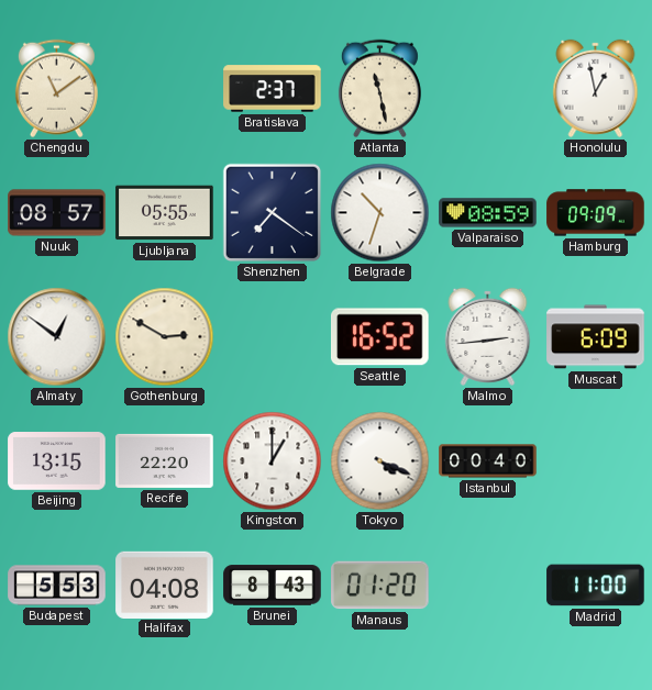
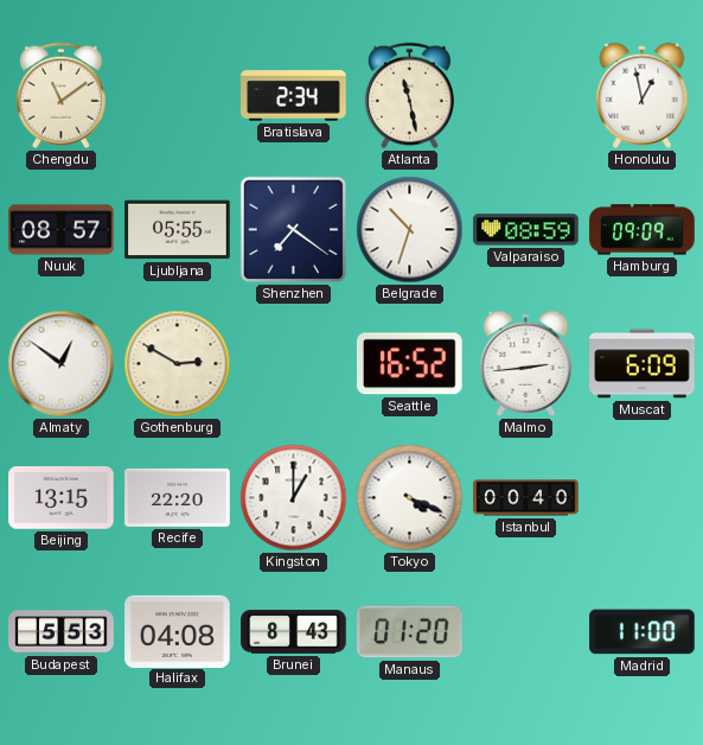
Bratislava: 2:37 -> 2:34 (294, 96)
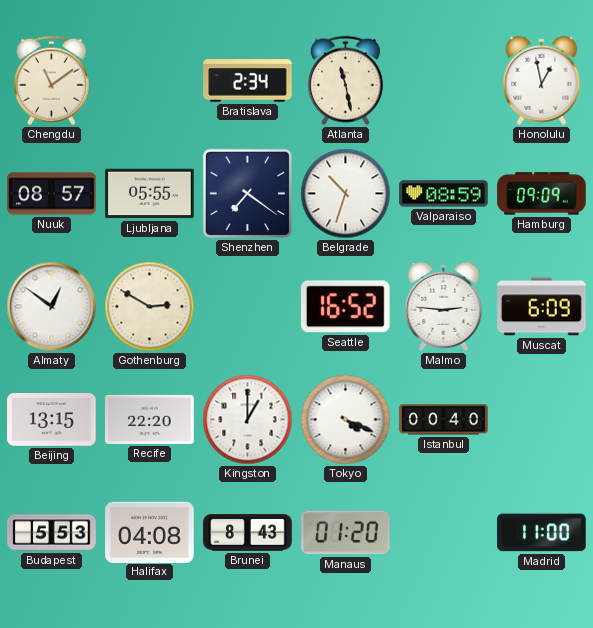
Malmo: 2:44 -> 2:46 (444, 306)
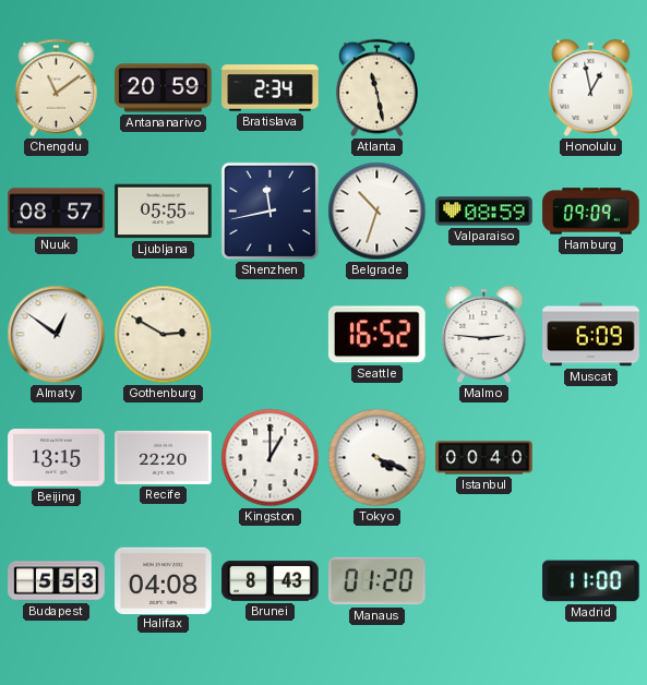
Antananarivo: none -> 20:59 (164, 88)
Shenzhen: 7:21 -> 11:43 (271, 212)
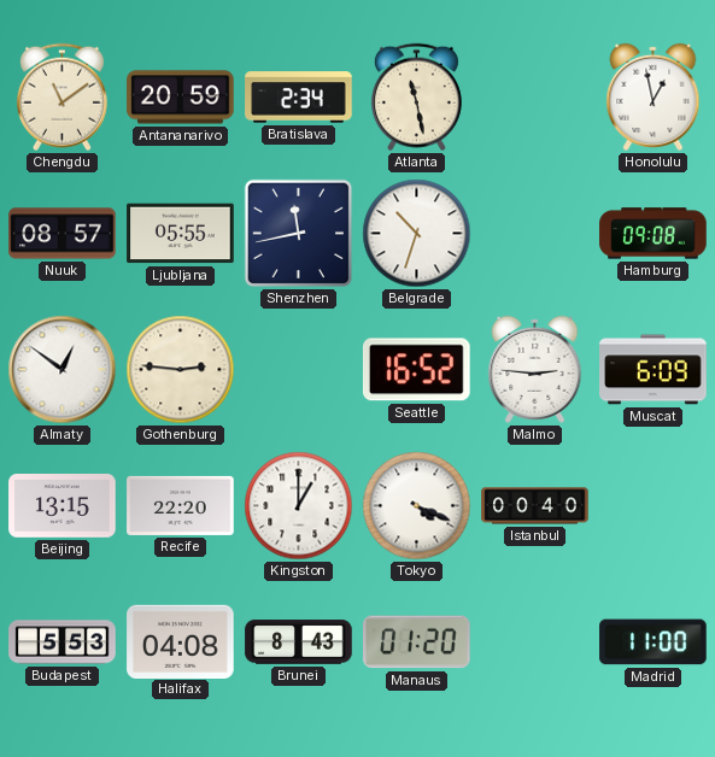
Valparaiso: 08:59 -> none (484, 212)
Hamburg: 09:09 -> 09:08 (654, 234)
Gothenburg: 2:50 -> 2:46 (181, 370)
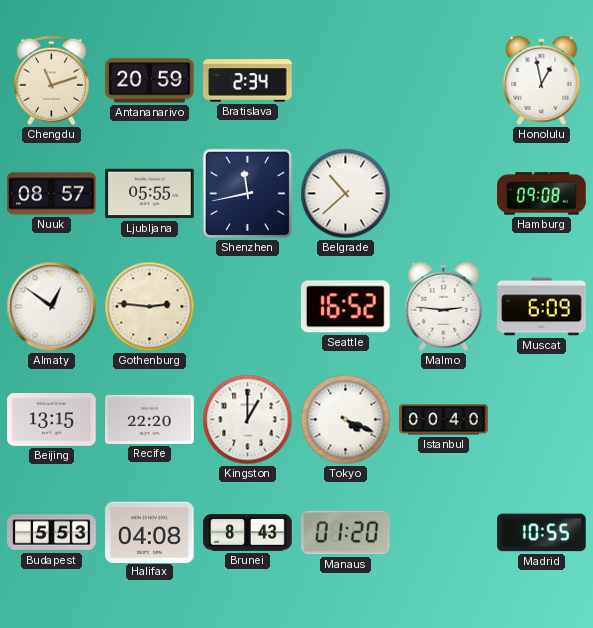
Chengdu: 11:09 -> 11:12 (51, 81)
Atlanta: 11:28 -> none (416, 98)
Belgrade: 10:33 -> 10:38 (346, 194)
Madrid: 11:00 -> 10:55 (542, 533)
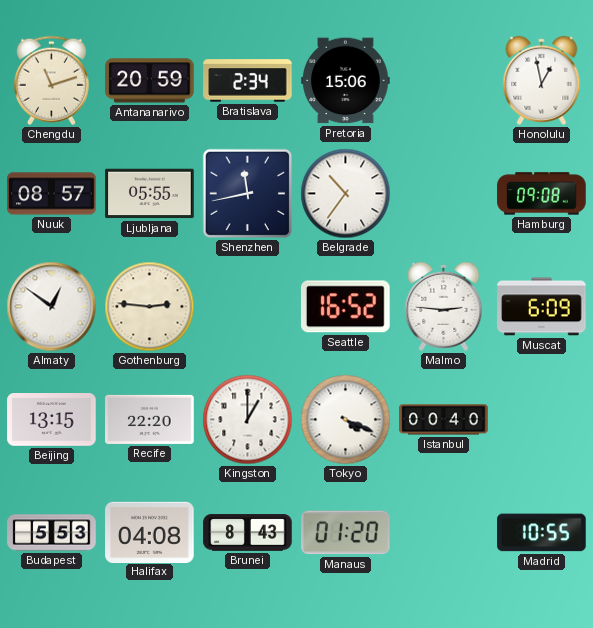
Pretoria: none -> 15:06 (346, 81)
Belgrade: 10:38 -> 10:36 (346, 194)
